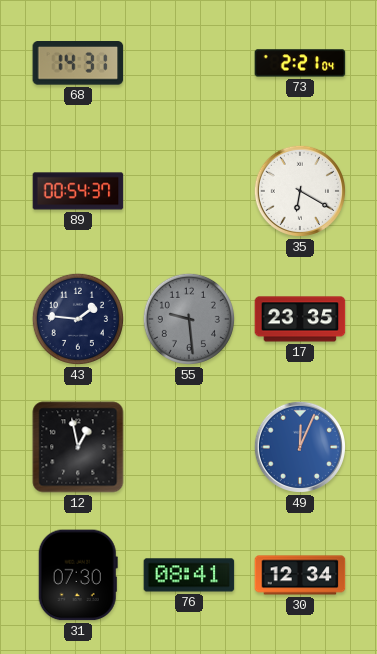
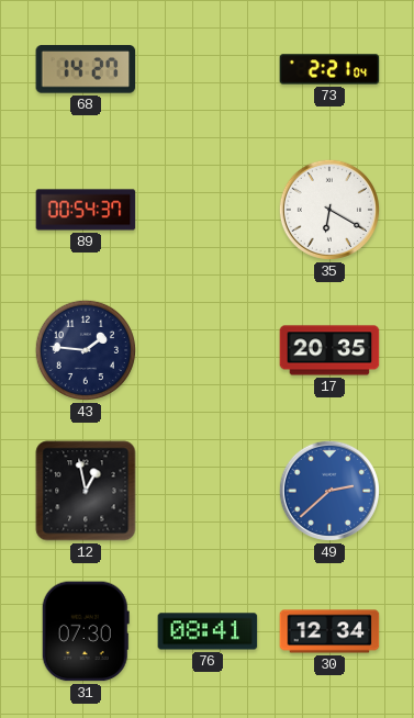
68: 14:31 -> 14:27 (86, 69)
55: 9:29 -> none (189, 319)
17: 23:35 -> 20:35 (329, 350)
49: 12:04 -> 2:38 (329, 491)
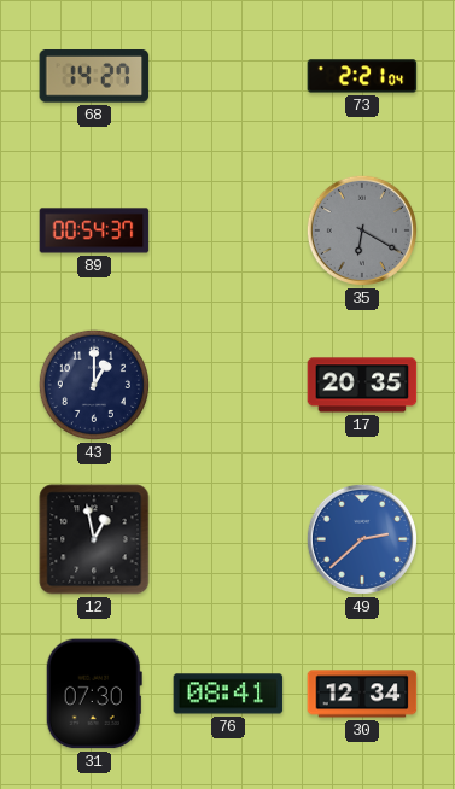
35 dial: white -> grey (362, 230)
43: 1:46 -> 1:00 (94, 385)
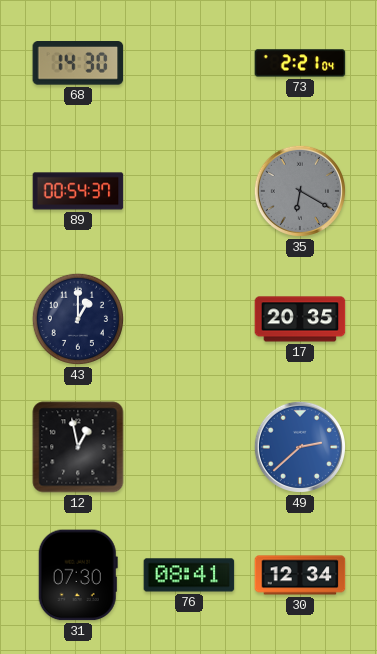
68: 14:27 -> 14:30 (78, 63)
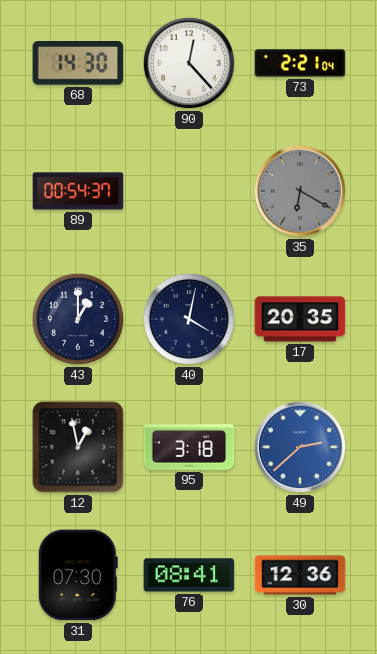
90: none -> 12:23 (189, 63)
40: none -> 4:02 (189, 319)
95: none -> 3:18 (189, 447)
30: 12:34 -> 12:36 (300, 575)
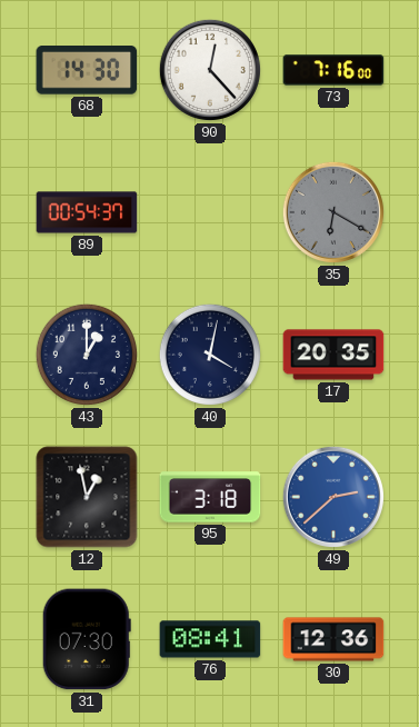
73: 2:21 -> 7:16 (333, 70)
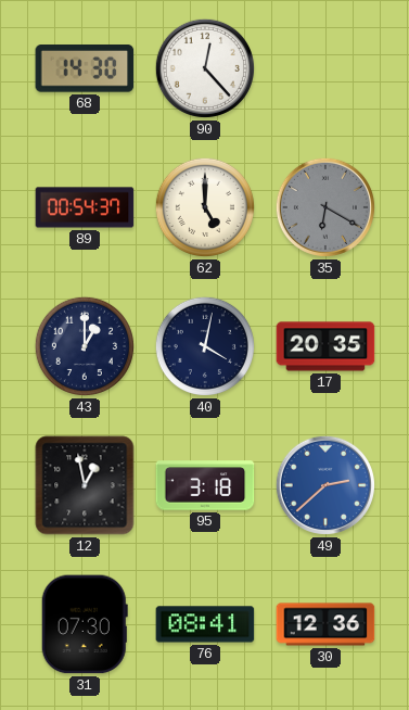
73: 7:16 -> none (333, 70)
62: none -> 5:00 (205, 207)
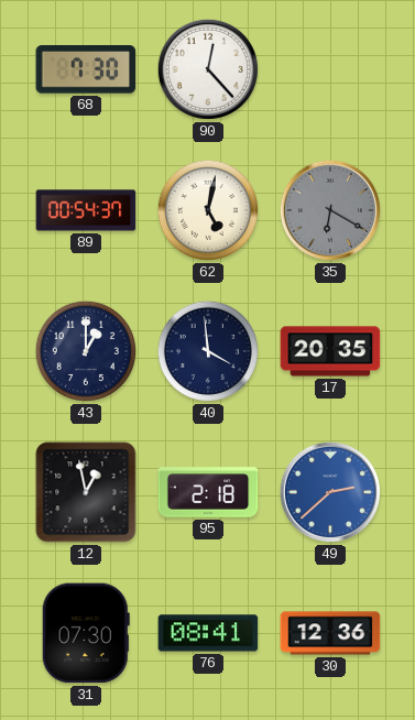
68: 14:30 -> 7:30 (86, 69)
62: 5:00 -> 5:02 (208, 210)
40: 4:02 -> 3:59 (208, 351)
95: 3:18 -> 2:18 (208, 492)
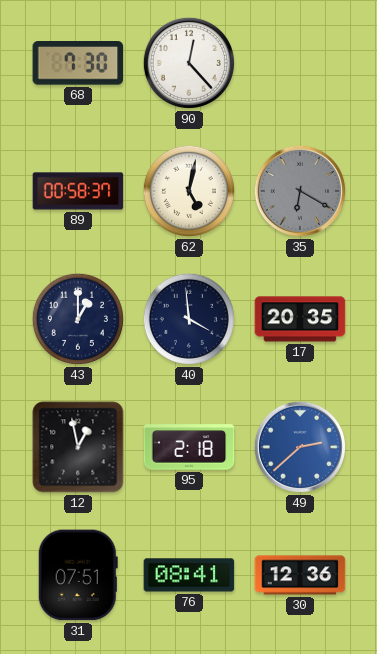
89: 00:54 -> 00:58 (78, 191)
31: 07:30 -> 07:51 (78, 575)
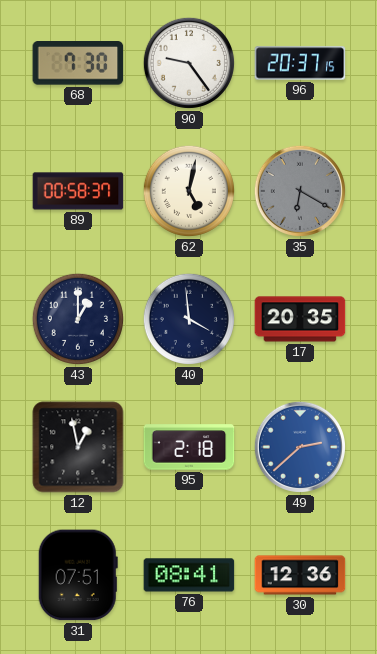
90: 12:23 -> 9:24 (189, 63)
96: none -> 20:37 (300, 63)
